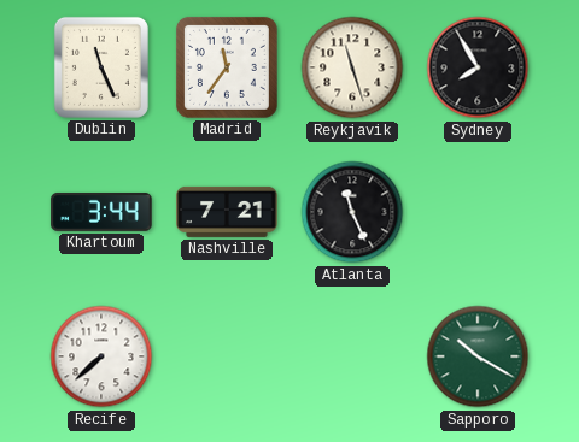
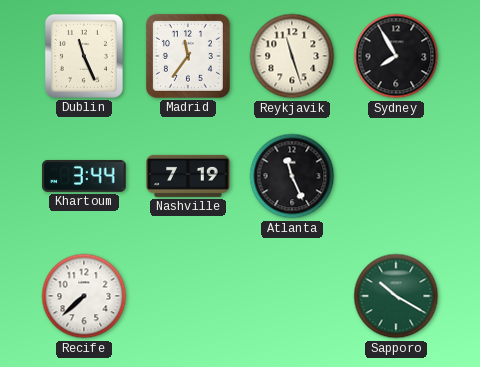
Nashville: 7:21 -> 7:19 (188, 176)
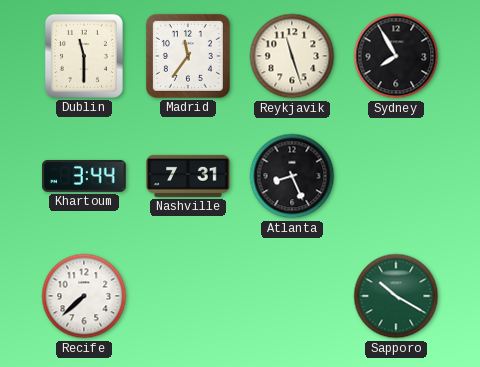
Dublin: 11:26 -> 11:30 (84, 56)
Nashville: 7:19 -> 7:31 (188, 176)
Atlanta: 11:26 -> 8:26 (292, 176)
